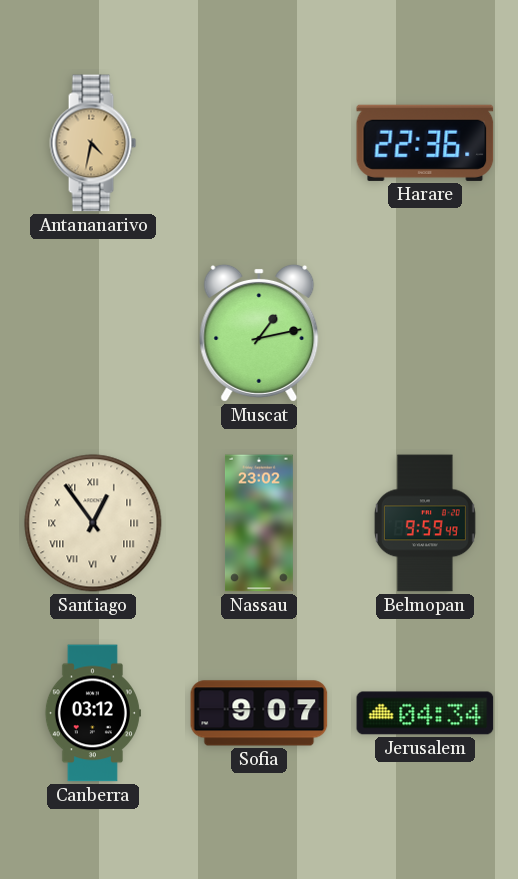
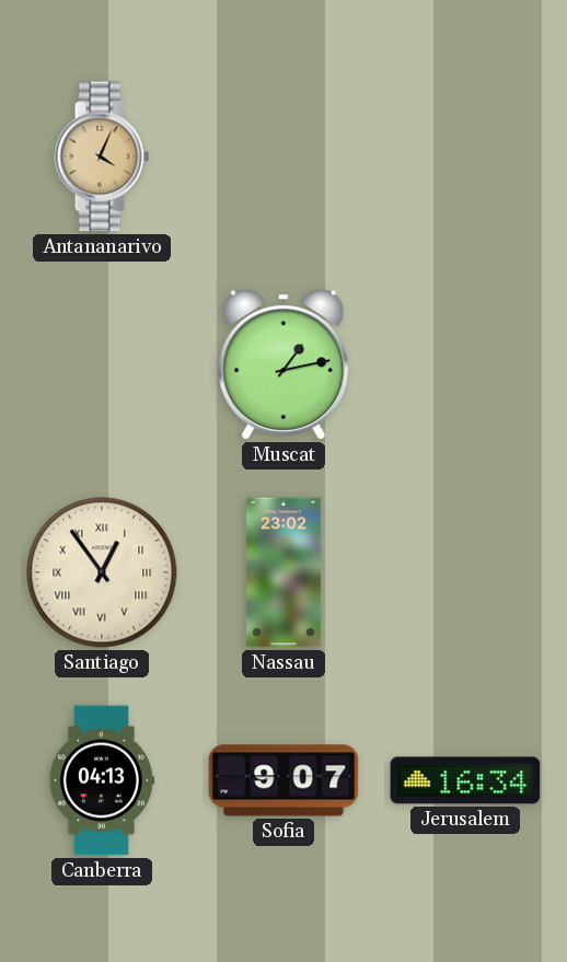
Antananarivo: 4:32 -> 4:04 (102, 157)
Harare: 22:36 -> none (425, 143)
Belmopan: 9:59 -> none (425, 523)
Canberra: 03:12 -> 04:13 (101, 780)
Jerusalem: 04:34 -> 16:34 (465, 780)
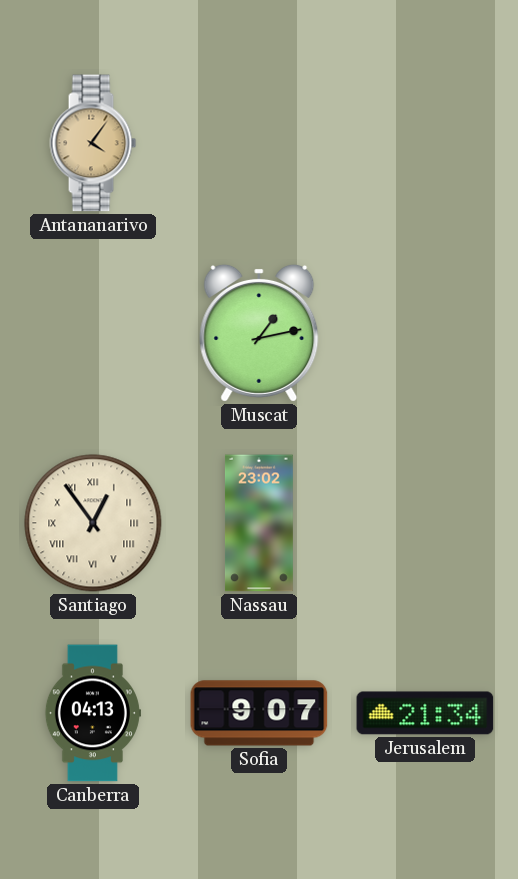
Antananarivo: 4:04 -> 4:06 (93, 143)
Jerusalem: 16:34 -> 21:34 (425, 713)
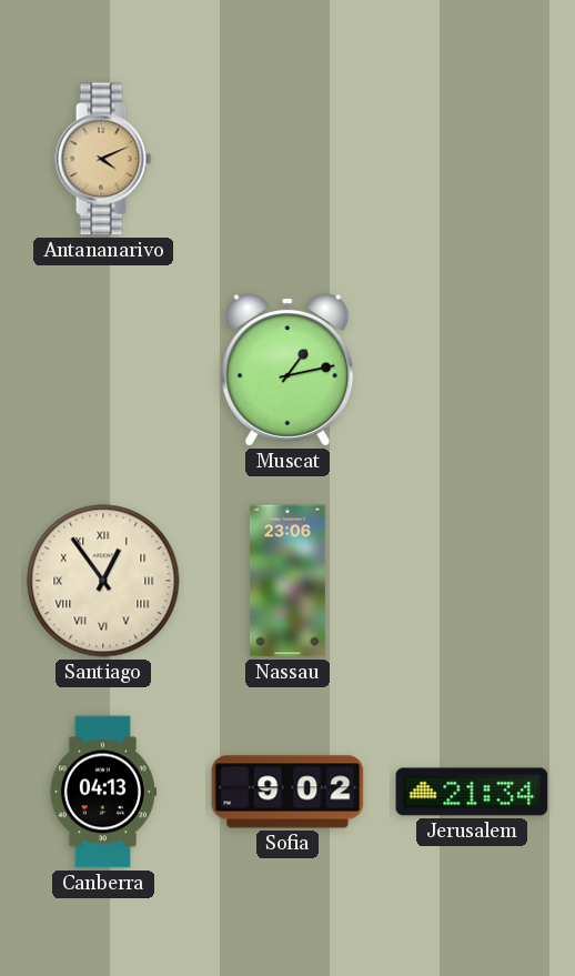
Antananarivo: 4:06 -> 4:11 (103, 159)
Nassau: 23:02 -> 23:06 (287, 581)
Sofia: 9:07 -> 9:02 (287, 792)
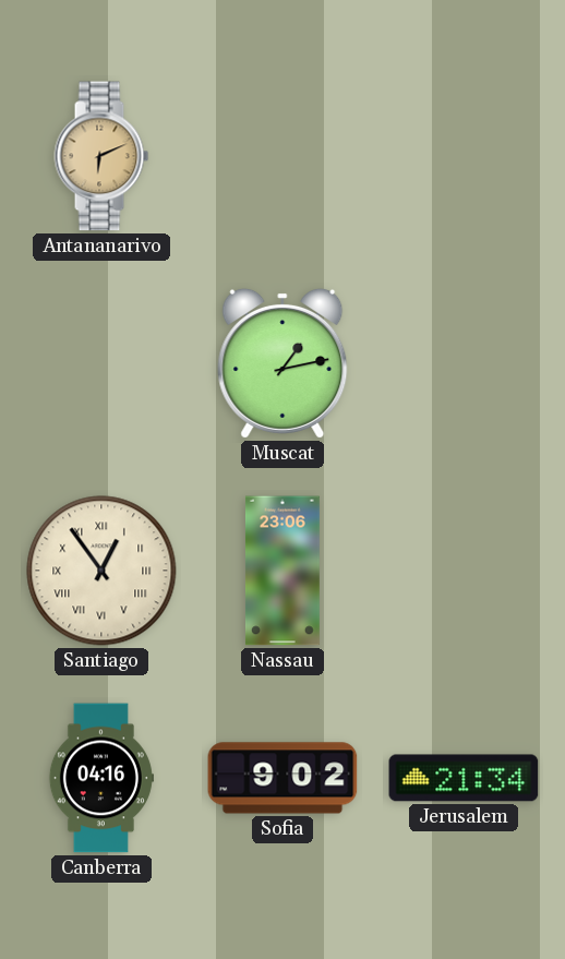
Antananarivo: 4:11 -> 6:11 (101, 156)
Canberra: 04:13 -> 04:16 (100, 778)
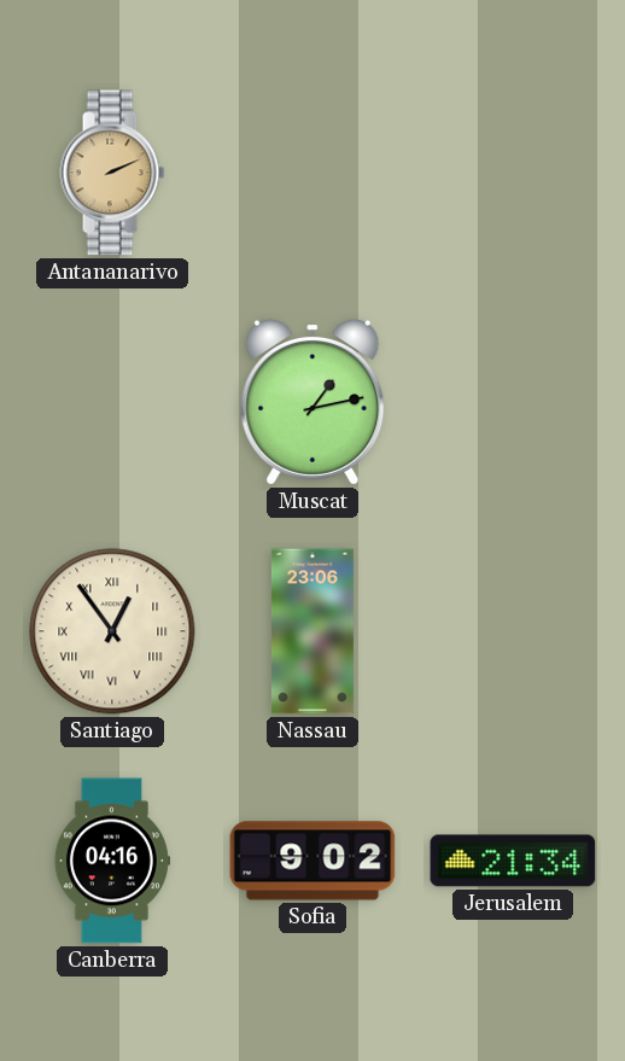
Antananarivo: 6:11 -> 2:11 (112, 173)
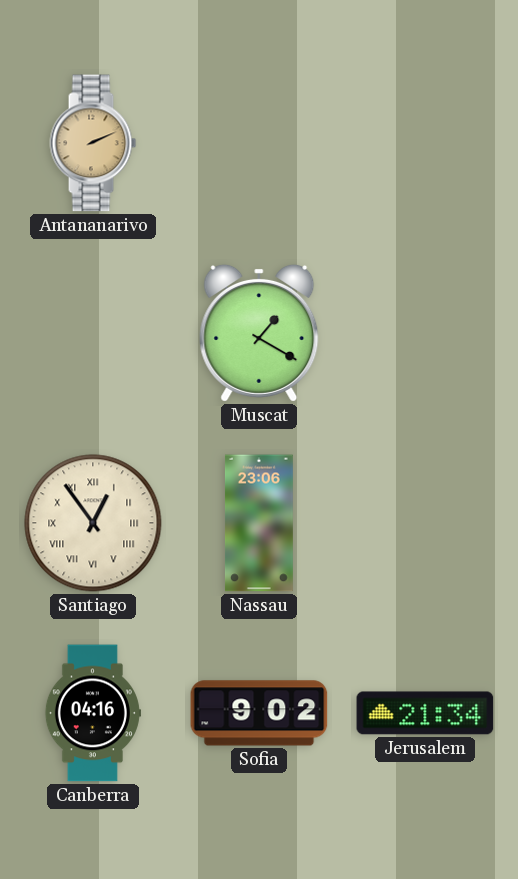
Muscat: 1:13 -> 1:20 (259, 333)
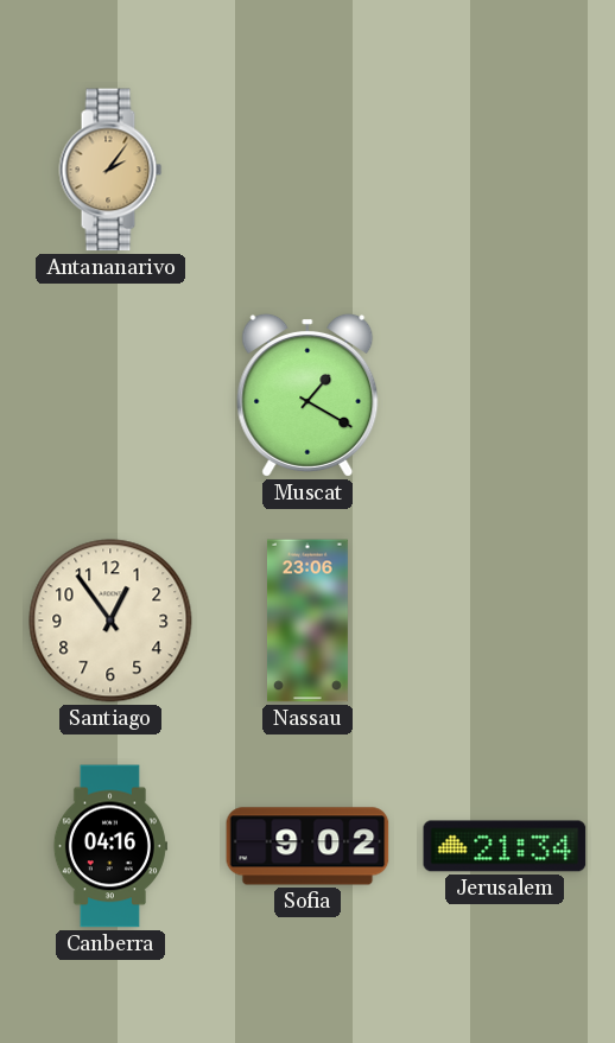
Antananarivo: 2:11 -> 2:06 (110, 170)
Santiago numerals: Roman -> Arabic (110, 621)
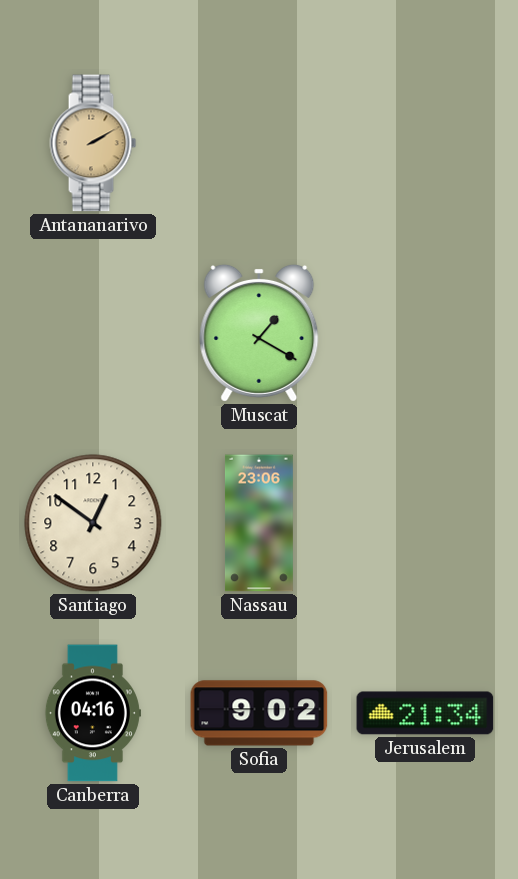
Antananarivo: 2:06 -> 2:10 (93, 143)
Santiago: 12:54 -> 12:51 (93, 523)
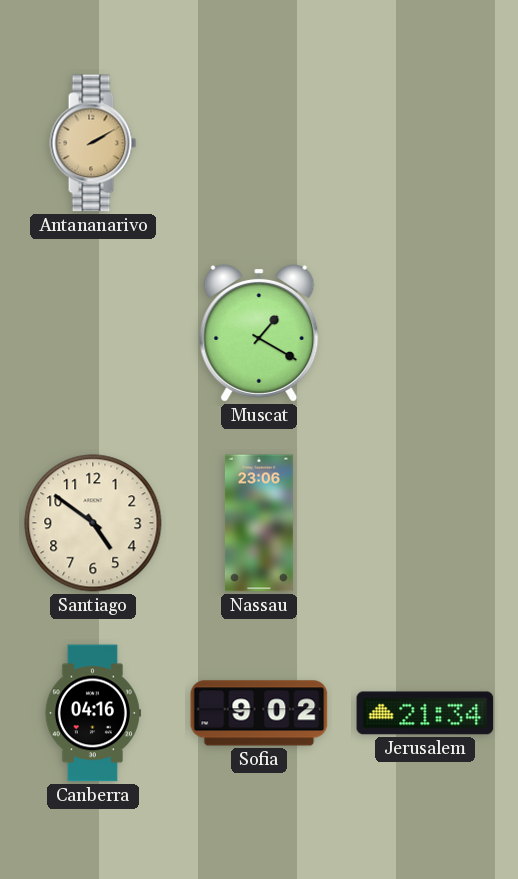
Santiago: 12:51 -> 4:51 (93, 523)
